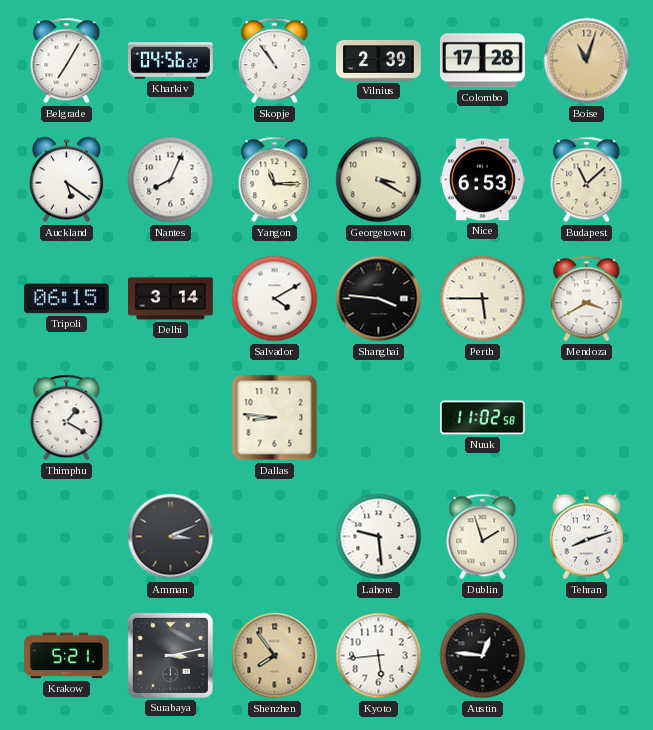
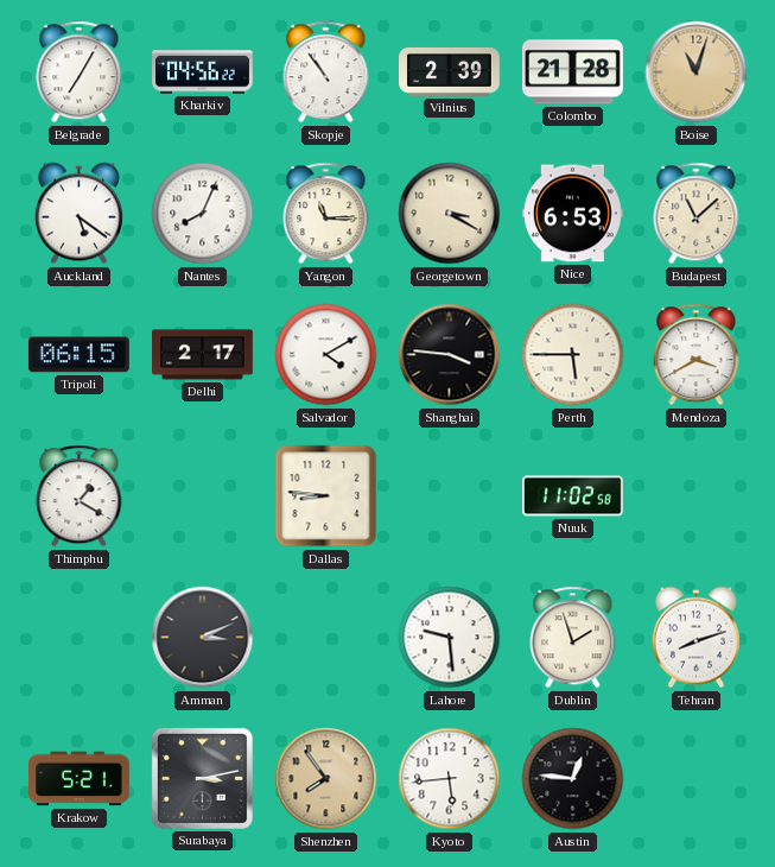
Colombo: 17:28 -> 21:28 (573, 72)
Delhi: 3:14 -> 2:17 (203, 355)
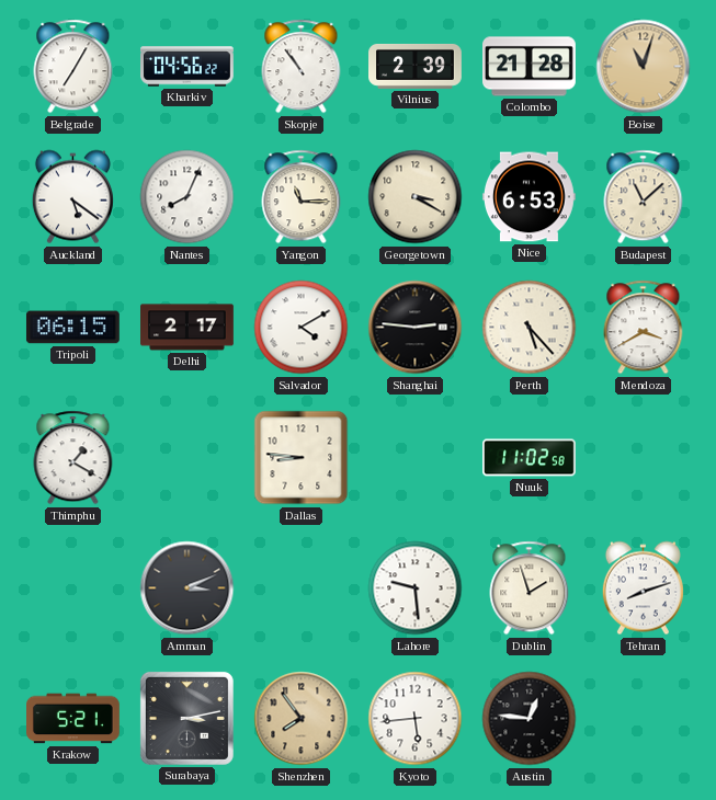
Shanghai: 3:46 -> 2:46 (416, 328)
Perth: 5:45 -> 5:23 (530, 328)
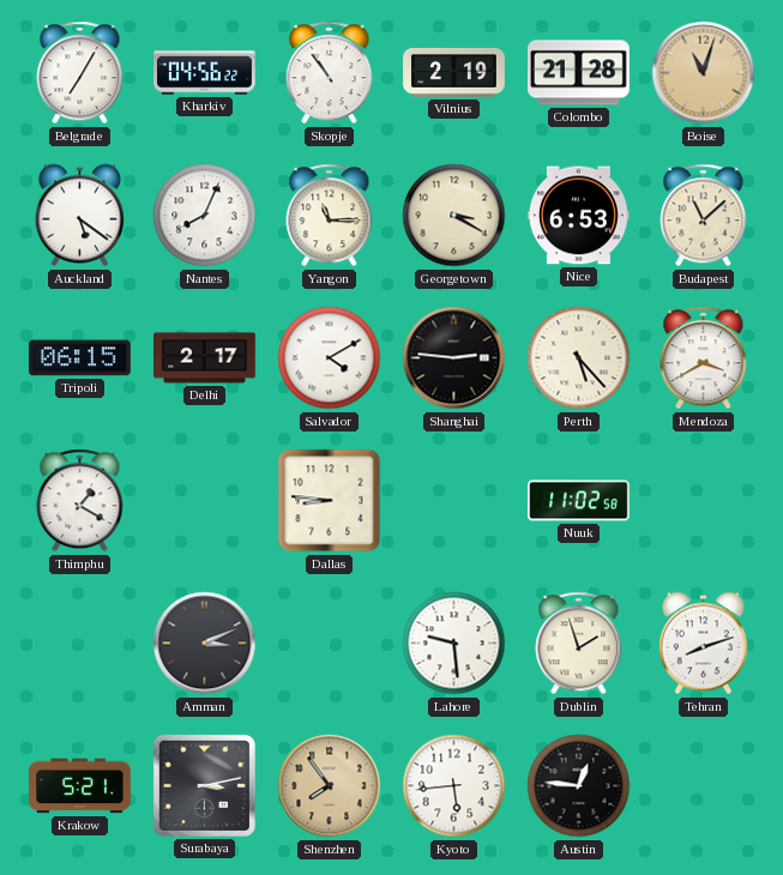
Vilnius: 2:39 -> 2:19 (454, 72)
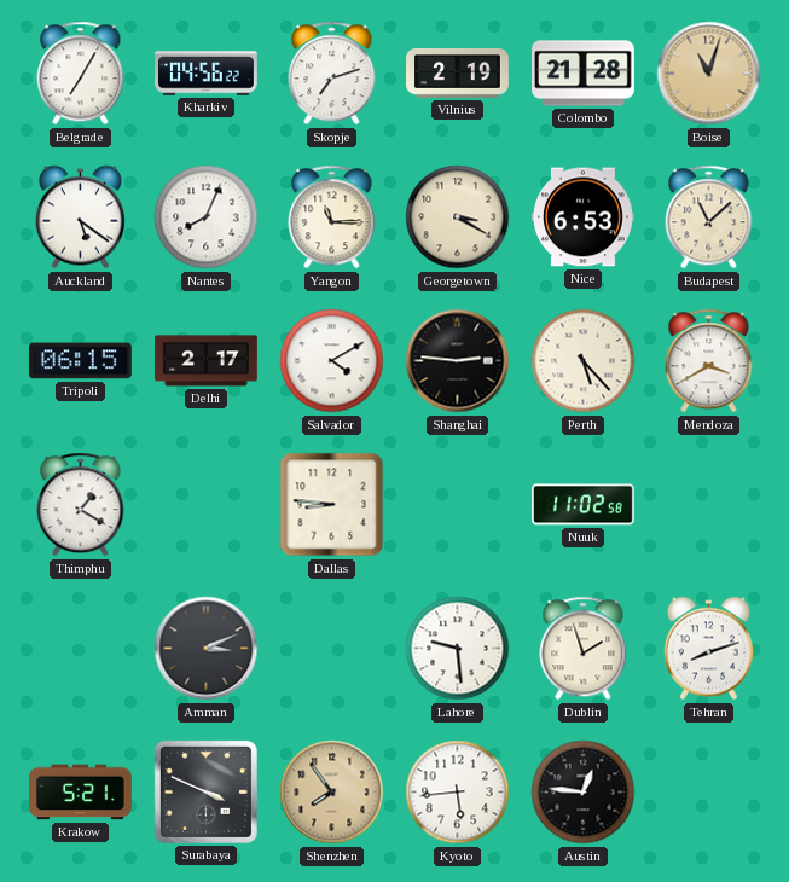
Skopje: 10:54 -> 7:12 (332, 74)
Surabaya: 3:13 -> 3:49 (205, 791)
